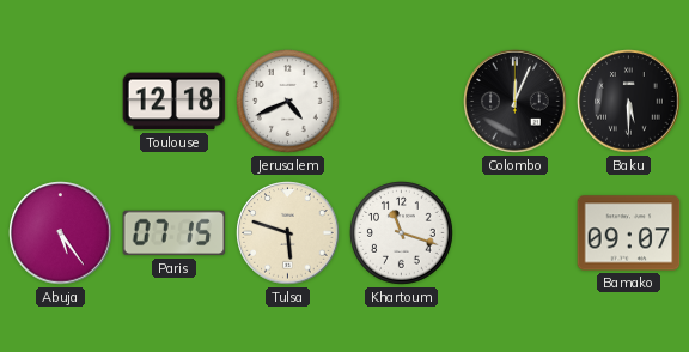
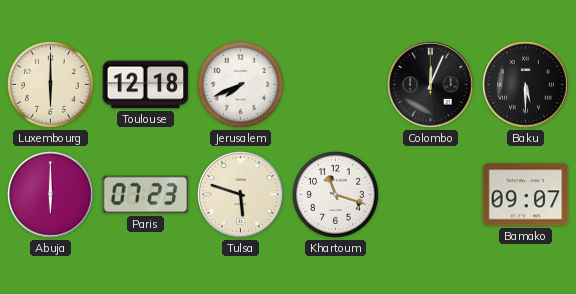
Luxembourg: none -> 6:00 (51, 85)
Jerusalem: 4:41 -> 7:41 (241, 85)
Abuja: 5:24 -> 6:00 (51, 195)
Paris: 07:15 -> 07:23 (146, 195)
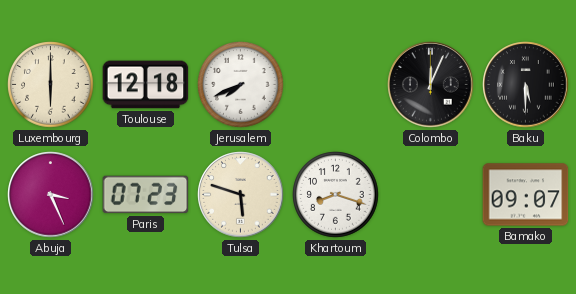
Abuja: 6:00 -> 3:26 (51, 195)
Khartoum: 11:18 -> 8:18 (336, 195)
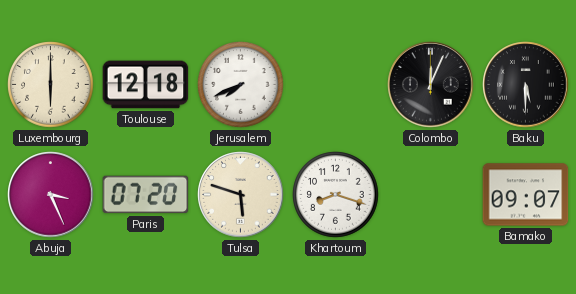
Paris: 07:23 -> 07:20 (146, 195)
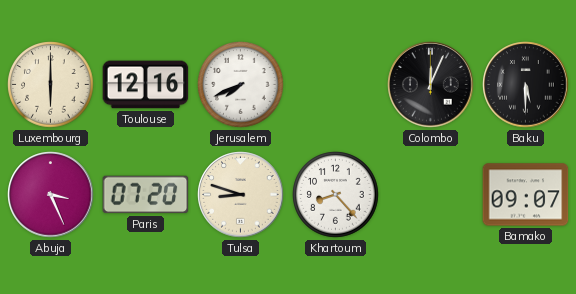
Toulouse: 12:18 -> 12:16 (146, 85)
Tulsa: 5:48 -> 8:48 (241, 195)
Khartoum: 8:18 -> 8:23 (336, 195)
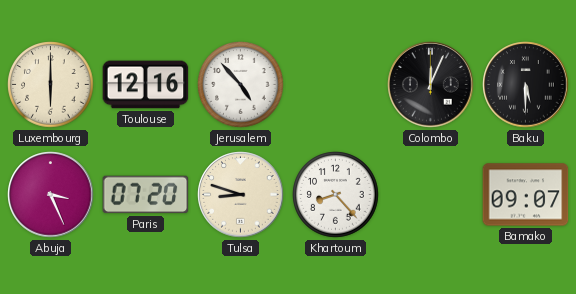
Jerusalem: 7:41 -> 4:53 (241, 85)
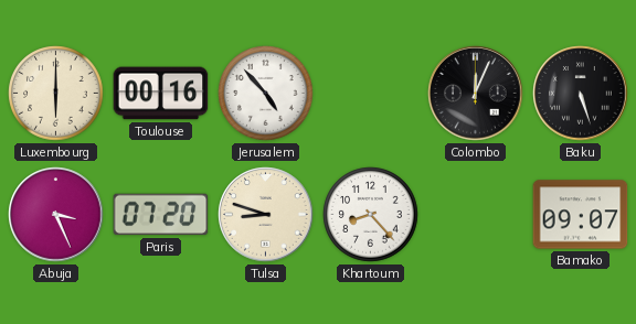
Toulouse: 12:16 -> 00:16 (161, 94)
Baku: 5:30 -> 5:27 (581, 94)
